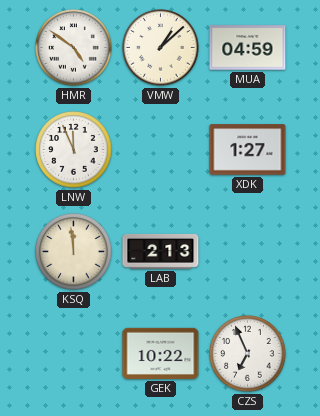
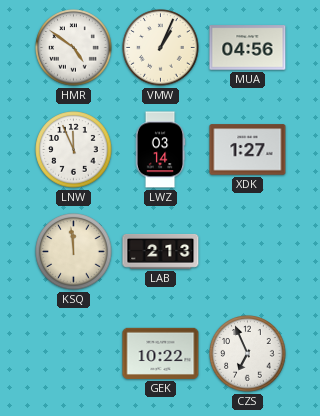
VMW: 1:08 -> 1:04 (161, 48)
MUA: 04:59 -> 04:56 (248, 48)
LWZ: none -> 03:14 (160, 150)
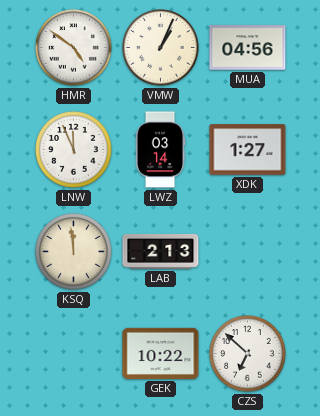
CZS: 6:56 -> 6:52 (248, 354)
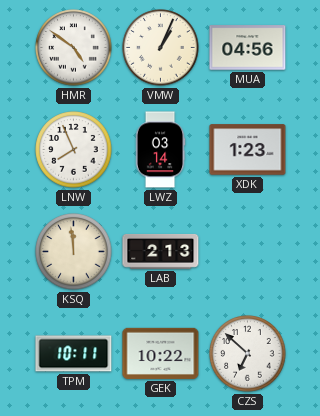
LNW: 11:56 -> 7:56 (74, 150)
XDK: 1:27 -> 1:23 (248, 150)
TPM: none -> 10:11 (74, 354)
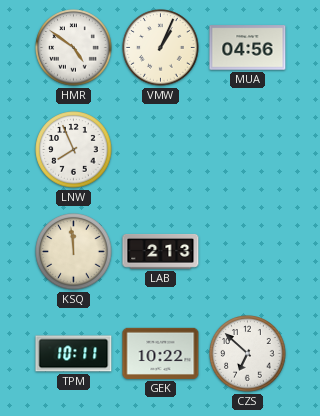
LWZ: 03:14 -> none (160, 150)
XDK: 1:23 -> none (248, 150)
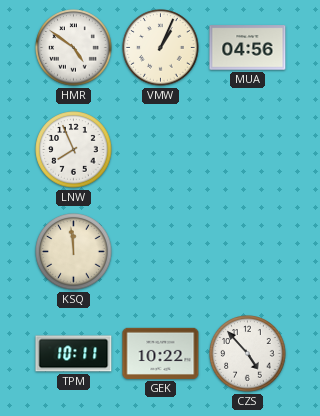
LAB: 2:13 -> none (161, 251)
CZS: 6:52 -> 4:53 (248, 354)
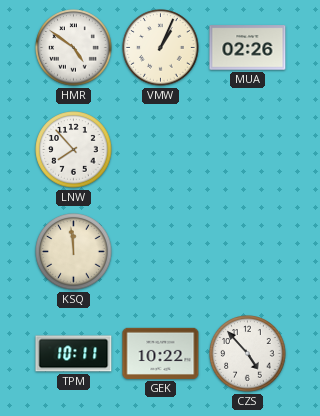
MUA: 04:56 -> 02:26 (248, 48)
LNW: 7:56 -> 7:53 (74, 150)
